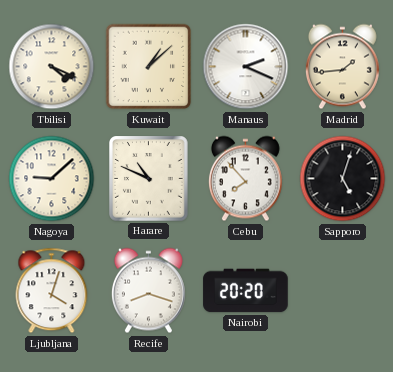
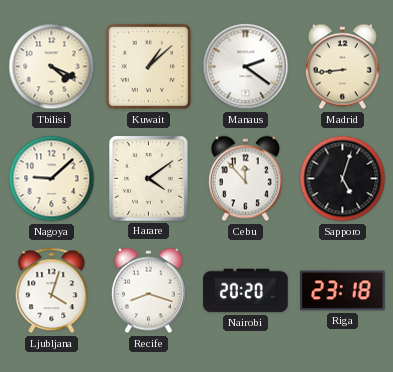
Manaus: 2:19 -> 2:21 (246, 67)
Madrid: 1:44 -> 8:44 (342, 67)
Harare: 10:49 -> 4:09 (149, 179)
Cebu: 7:53 -> 11:53 (245, 179)
Riga: none -> 23:18 (343, 291)
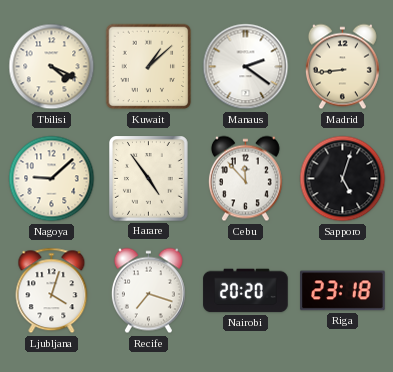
Harare: 4:09 -> 4:54 (149, 179)
Recife: 8:18 -> 7:18 (148, 291)
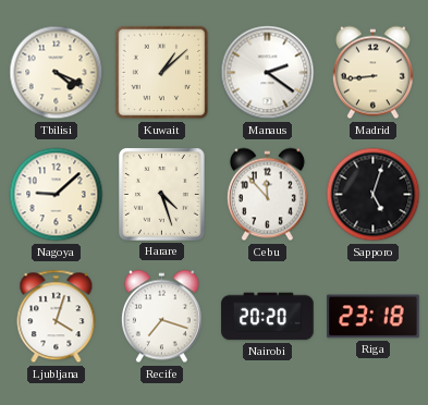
Harare: 4:54 -> 4:27 (162, 195)
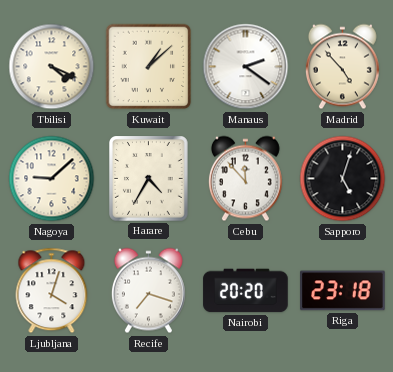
Madrid: 8:44 -> 4:53 (342, 67)
Harare: 4:27 -> 4:35 (149, 179)
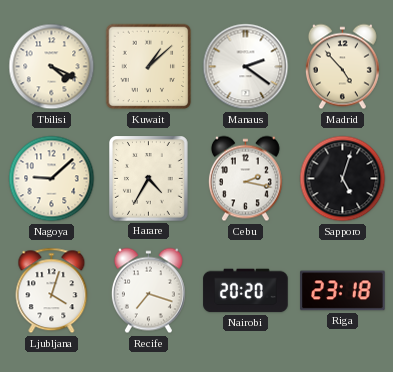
Cebu: 11:53 -> 2:17 (245, 179)
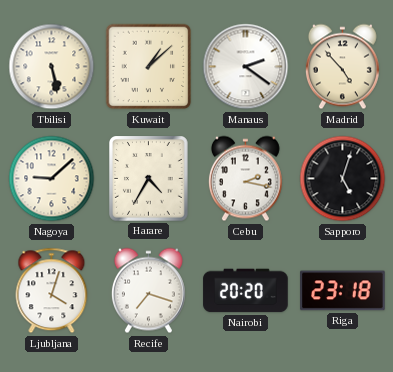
Tbilisi: 4:19 -> 5:28 (52, 67)
